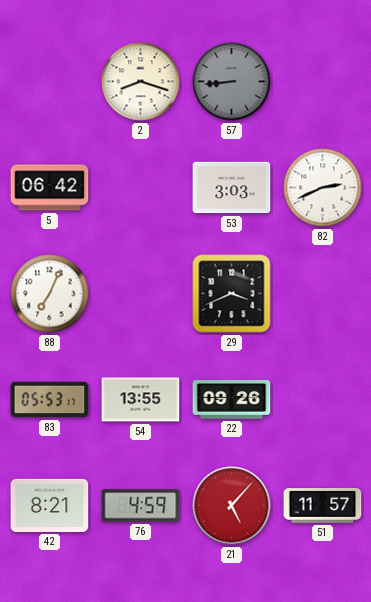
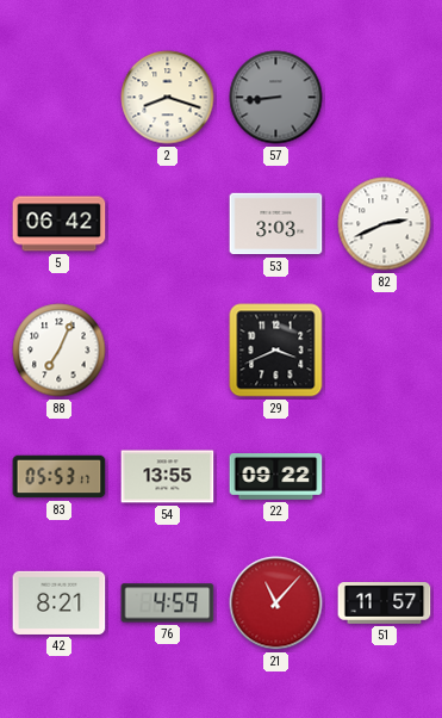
22: 09:26 -> 09:22 (276, 477)
21: 5:07 -> 11:07 (276, 604)
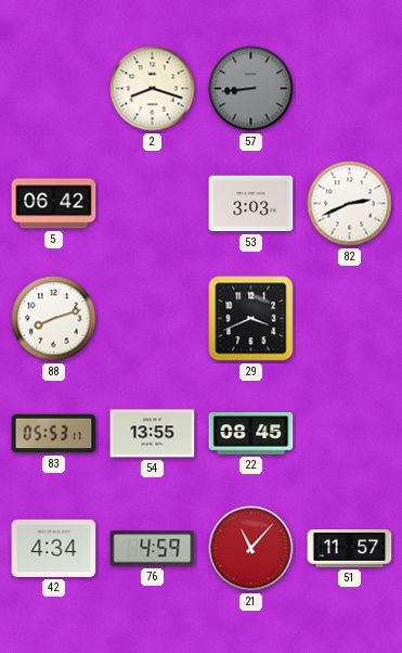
88: 7:04 -> 8:12 (54, 319)
22: 09:22 -> 08:45 (251, 434)
42: 8:21 -> 4:34 (54, 548)
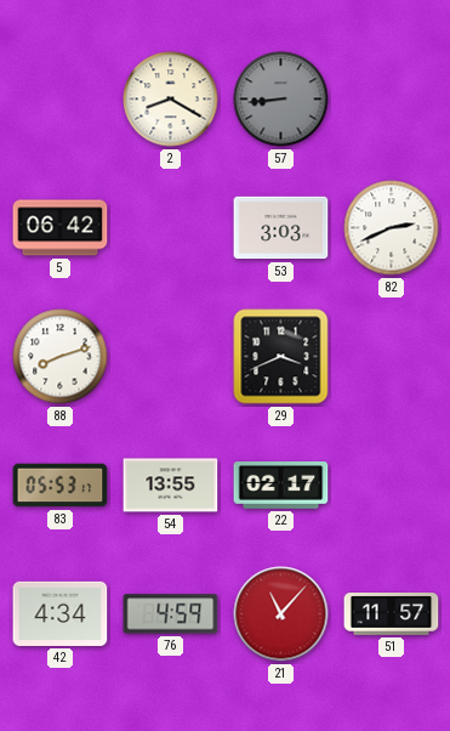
2: 8:18 -> 8:20 (171, 100)
22: 08:45 -> 02:17 (281, 486)
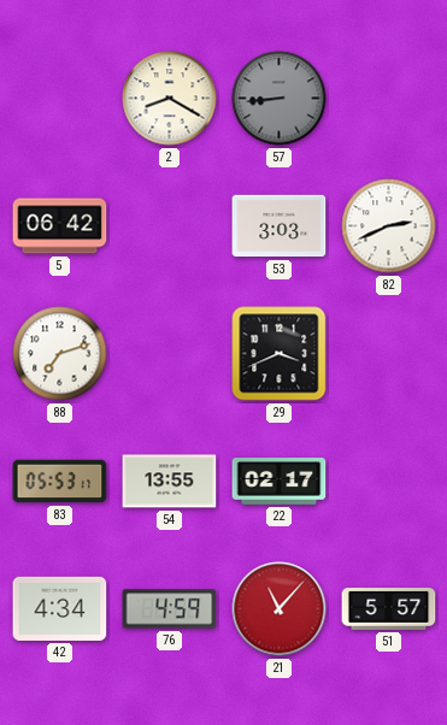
88: 8:12 -> 7:12 (60, 354)
51: 11:57 -> 5:57 (389, 609)
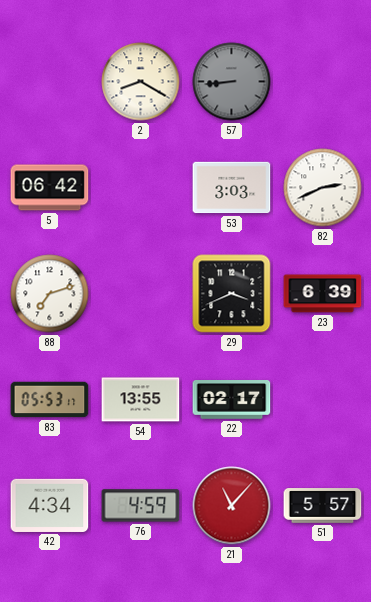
23: none -> 6:39 (323, 294)
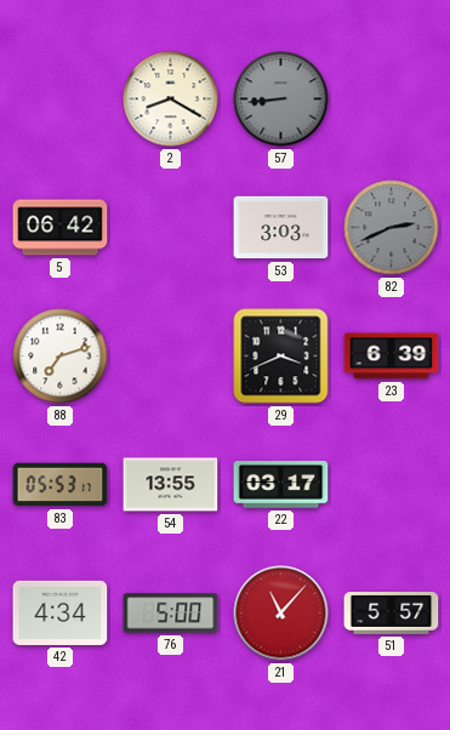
82 dial: white -> grey (392, 228)
22: 02:17 -> 03:17 (281, 485)
76: 4:59 -> 5:00 (171, 614)
